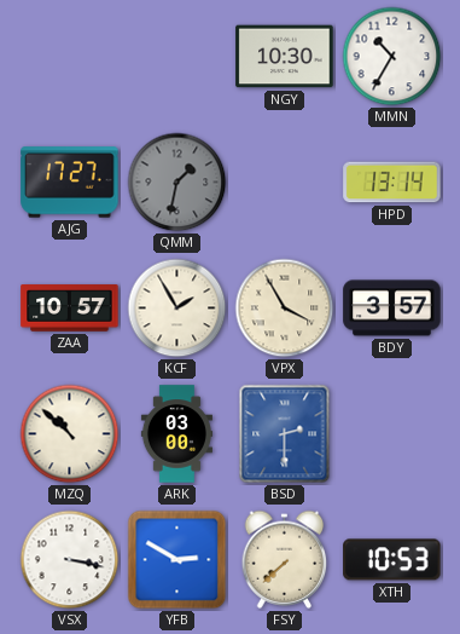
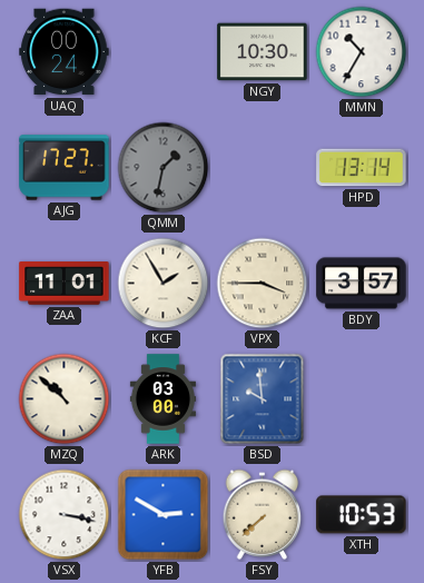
UAQ: none -> 00:24 (65, 52)
ZAA: 10:57 -> 11:01 (65, 284)
VPX: 3:55 -> 3:45 (263, 284)
BSD: 2:30 -> 9:59 (263, 399)
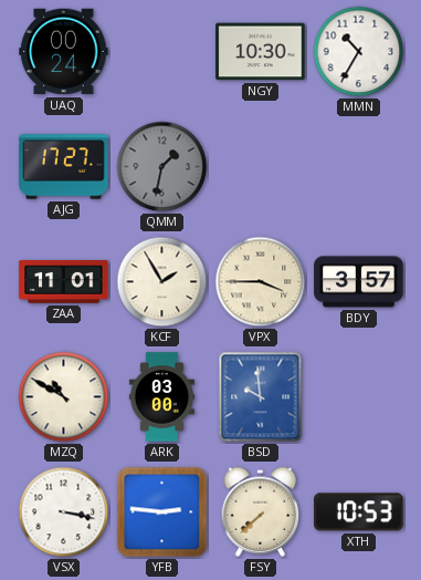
HPD: 13:14 -> none (362, 168)
MZQ: 10:52 -> 10:50 (64, 397)
YFB: 2:50 -> 2:46 (162, 512)
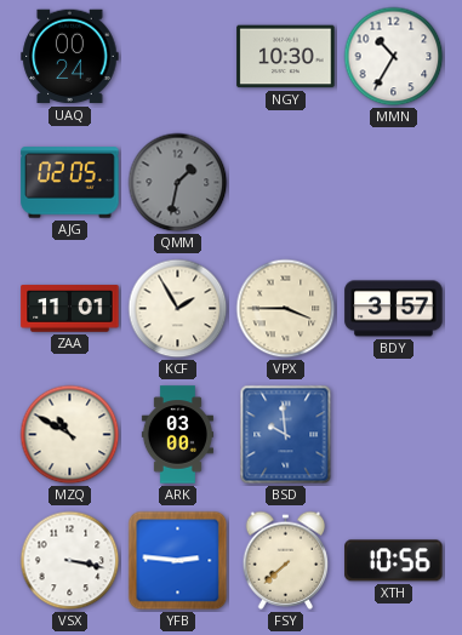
AJG: 17:27 -> 02:05 (70, 183)
XTH: 10:53 -> 10:56 (394, 561)
